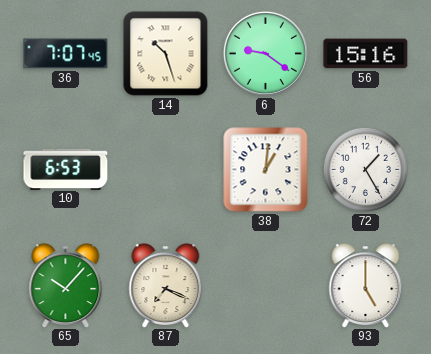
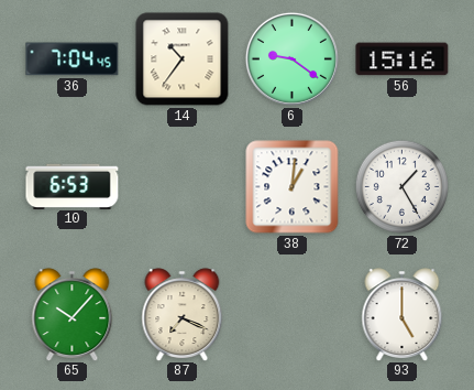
36: 7:07 -> 7:04 (73, 59)
14: 10:27 -> 10:36 (183, 59)
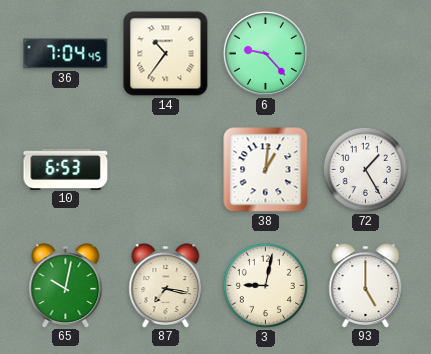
6: 9:21 -> 9:23 (265, 53)
56: 15:16 -> none (403, 59)
65: 10:07 -> 10:02 (66, 285)
87: 7:19 -> 7:17 (166, 285)
3: none -> 9:02 (265, 285)
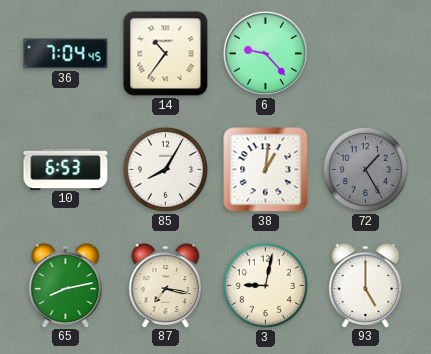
85: none -> 8:05 (165, 169)
72 dial: white -> grey (365, 169)
65: 10:02 -> 8:13 (66, 285)
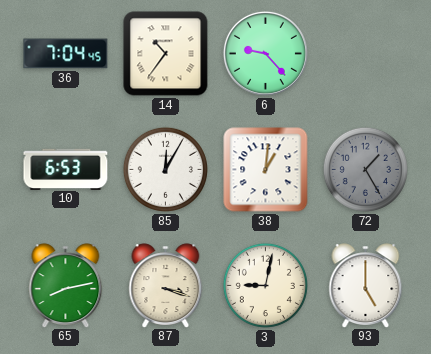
85: 8:05 -> 12:05 (165, 169)
87: 7:17 -> 3:18 (166, 285)
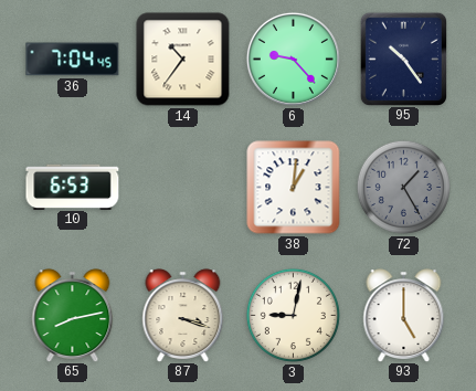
95: none -> 10:24 (403, 59)
85: 12:05 -> none (165, 169)
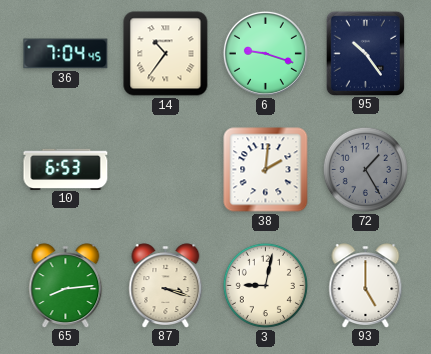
6: 9:23 -> 9:18 (265, 53)
38: 1:01 -> 2:01 (266, 170)
65: 8:13 -> 8:14 (66, 285)
